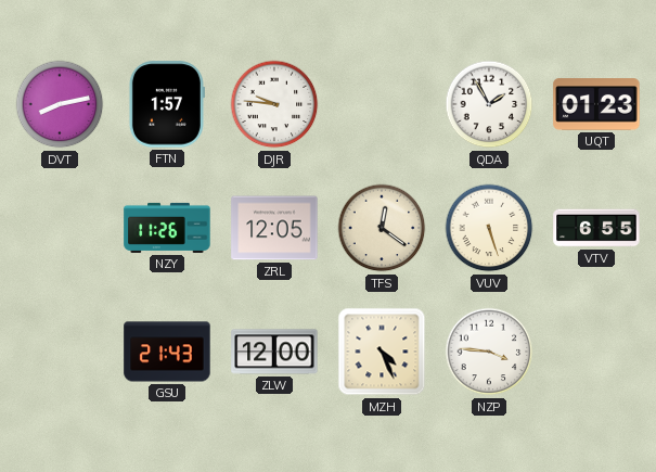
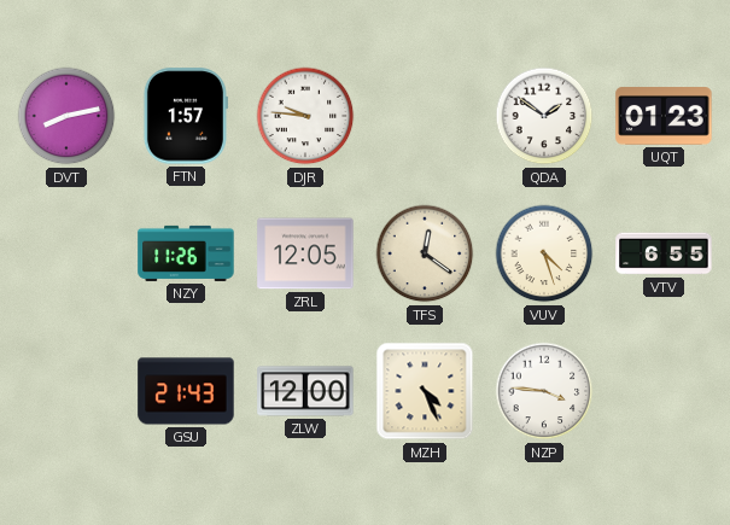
QDA: 1:55 -> 1:51 (544, 116)
VUV: 5:27 -> 4:27 (544, 253)
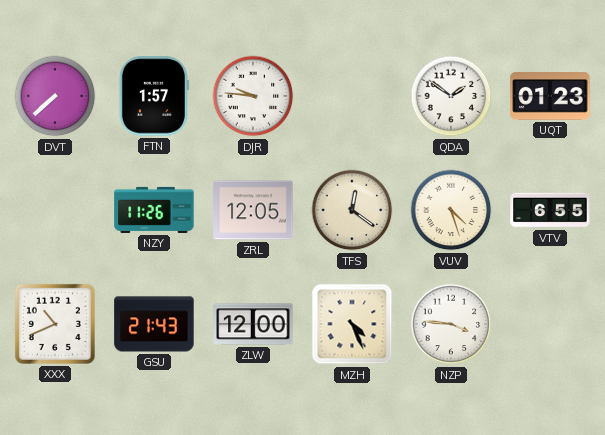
DVT: 8:13 -> 7:38 (55, 96)
XXX: none -> 10:41 (55, 324)
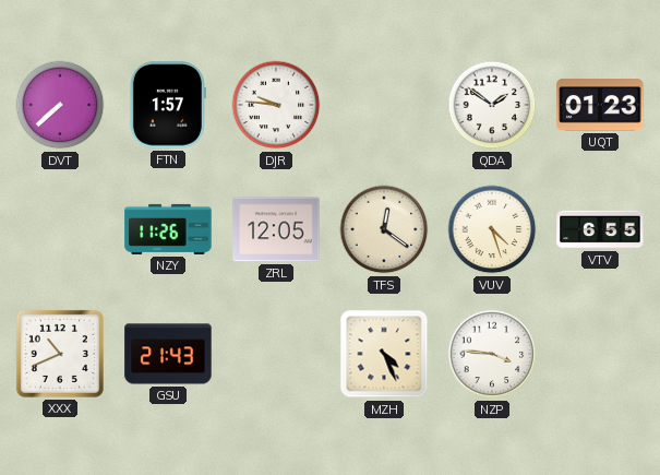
ZLW: 12:00 -> none (253, 324)
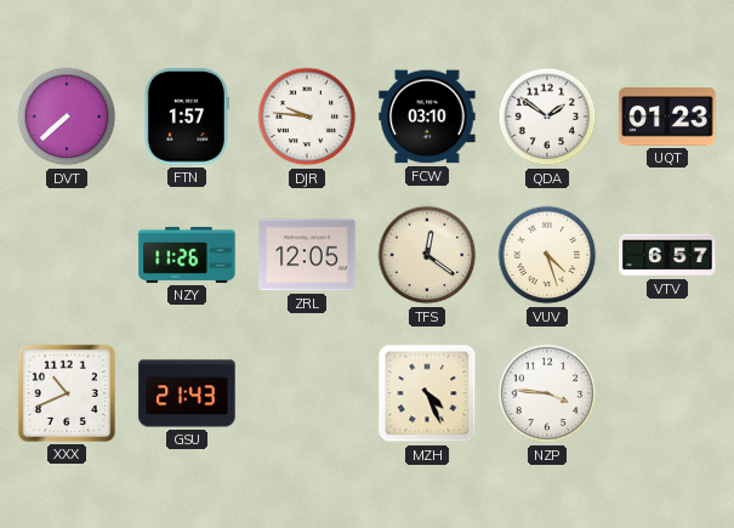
FCW: none -> 03:10 (427, 117)
VTV: 6:55 -> 6:57 (667, 255)
